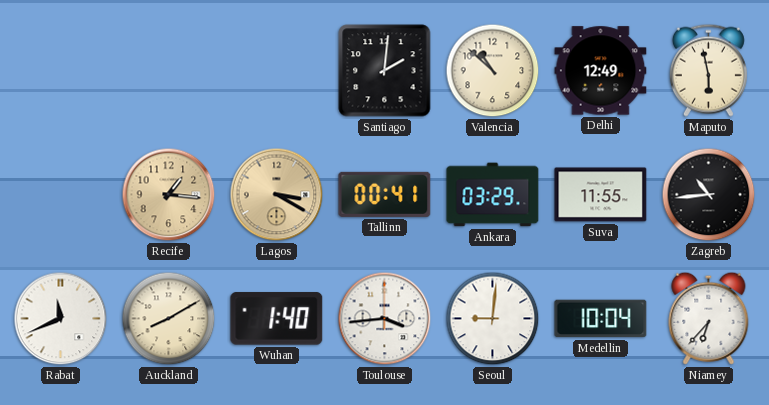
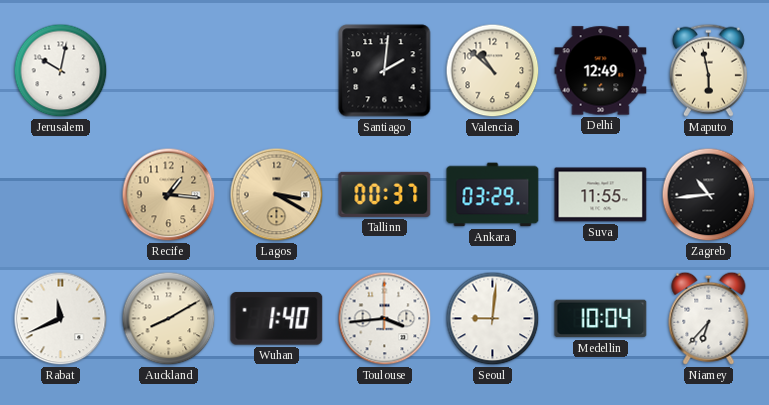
Jerusalem: none -> 10:02 (61, 71)
Tallinn: 00:41 -> 00:37 (385, 194)
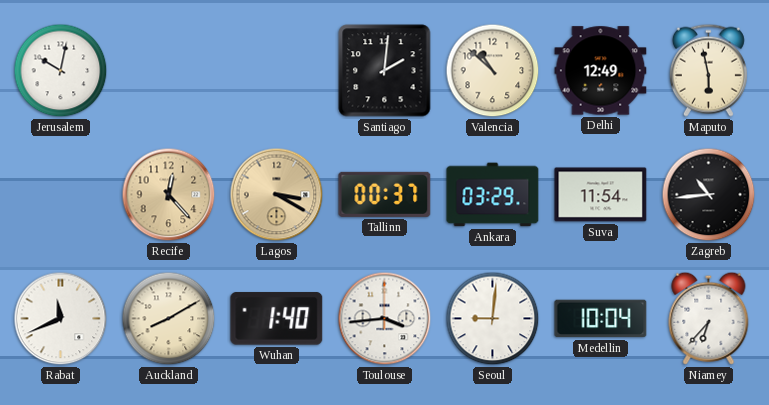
Recife: 1:16 -> 12:23 (169, 195)
Suva: 11:55 -> 11:54 (601, 195)
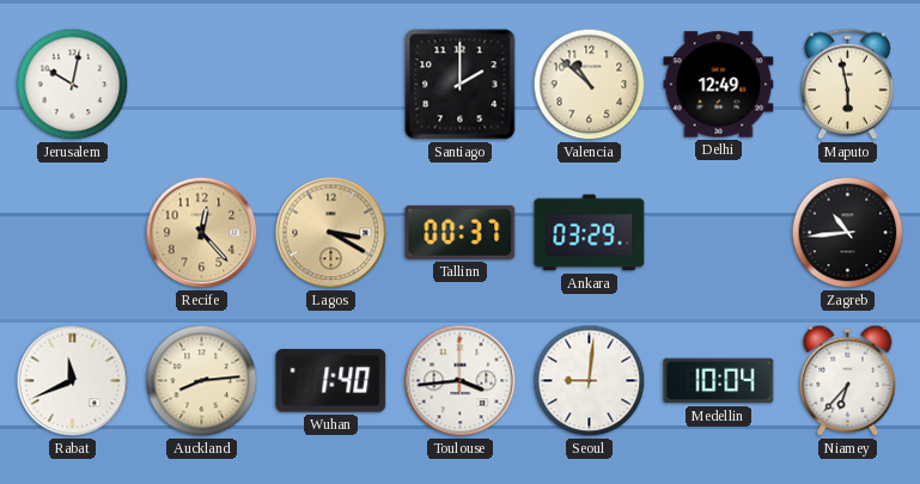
Santiago: 2:01 -> 2:00 (461, 85)
Suva: 11:54 -> none (601, 195)
Auckland: 8:10 -> 8:14 (202, 381)
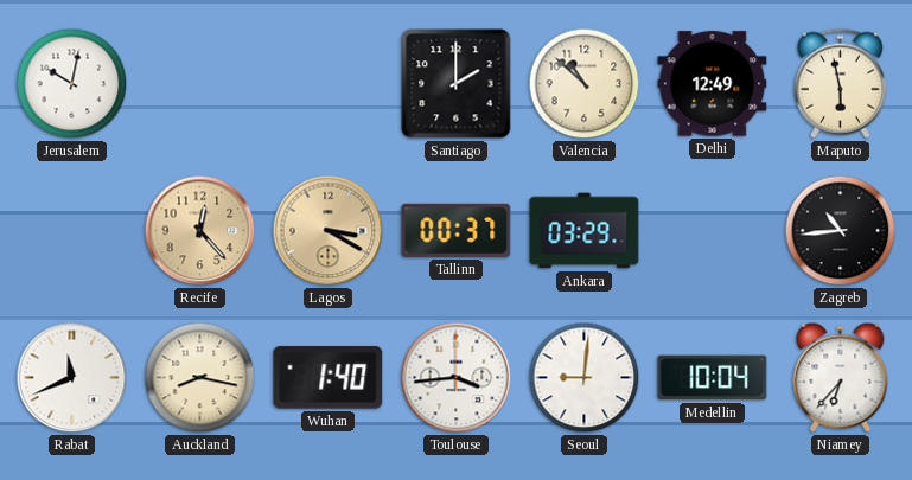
Auckland: 8:14 -> 8:17 (200, 378)
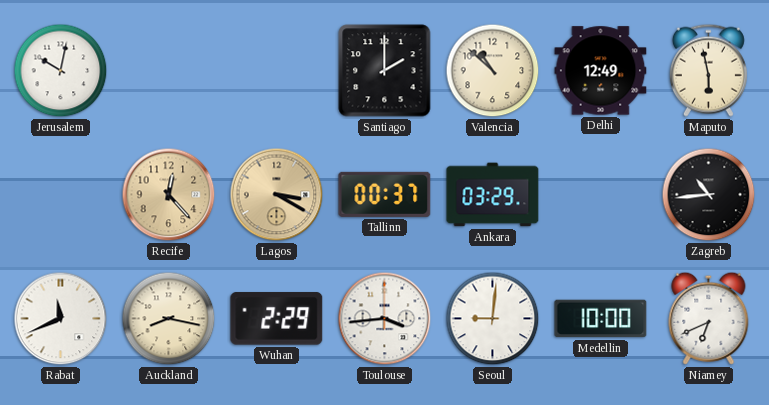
Wuhan: 1:40 -> 2:29 (277, 319)
Medellin: 10:04 -> 10:00 (601, 319)
Niamey: 6:37 -> 6:41 (709, 318)
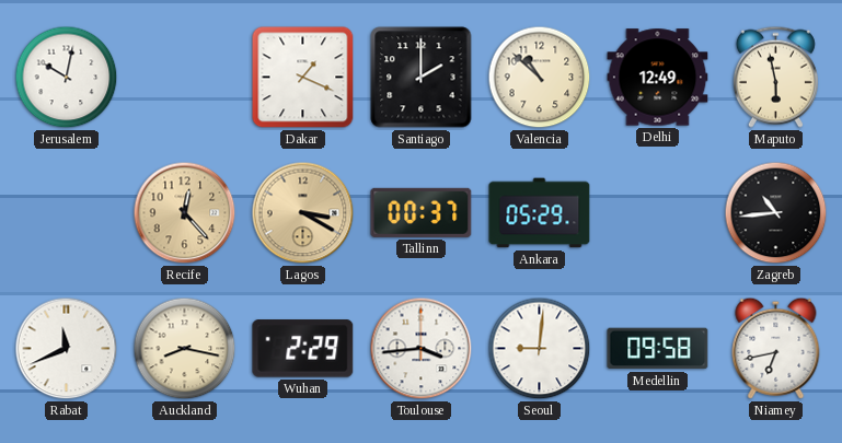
Dakar: none -> 1:19 (303, 78)
Ankara: 03:29 -> 05:29 (540, 213)
Medellin: 10:00 -> 09:58 (658, 349)
Niamey: 6:41 -> 6:43 (776, 348)
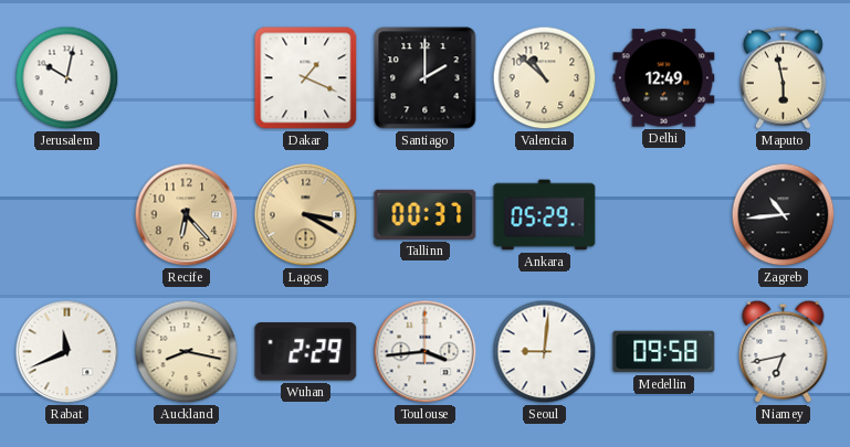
Recife: 12:23 -> 6:23 (187, 215)
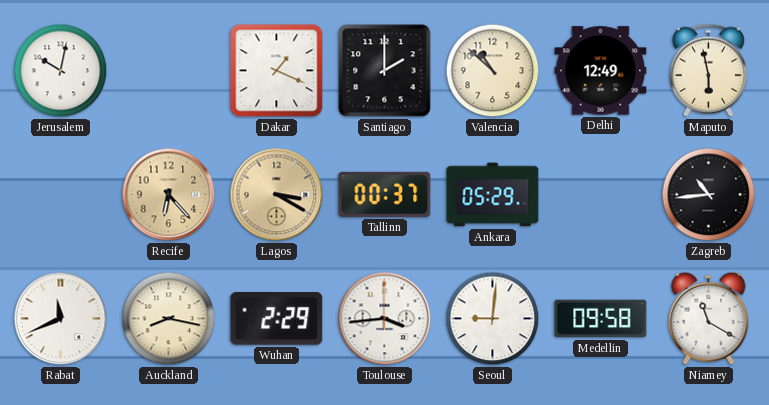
Niamey: 6:43 -> 11:20 (709, 318)
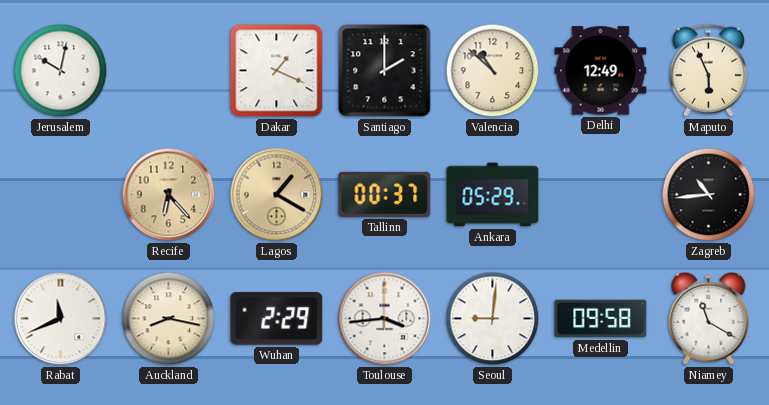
Maputo: 5:58 -> 5:56 (708, 70)
Lagos: 3:20 -> 1:20 (277, 195)
